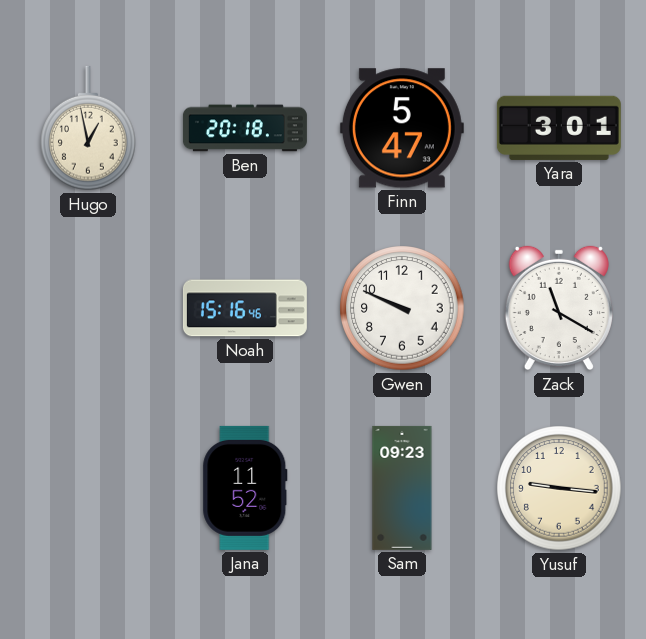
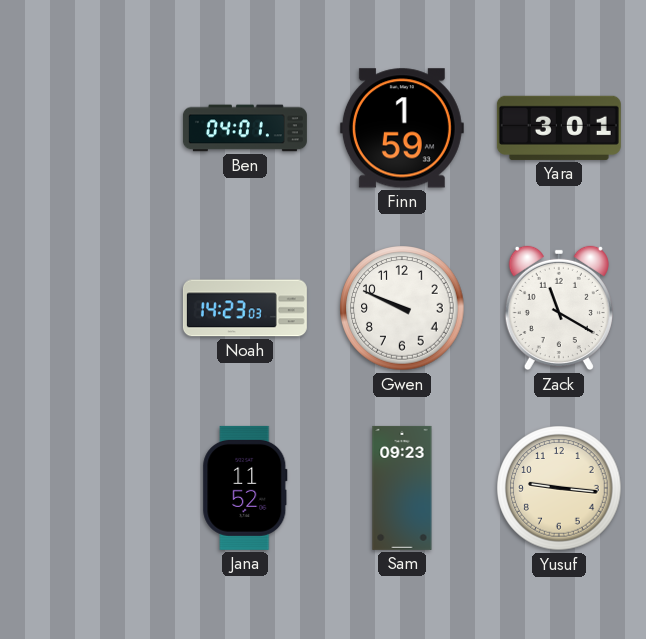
Hugo: 12:58 -> none (89, 128)
Ben: 20:18 -> 04:01 (245, 128)
Finn: 5:47 -> 1:59 (402, 128)
Noah: 15:16 -> 14:23 (245, 308)
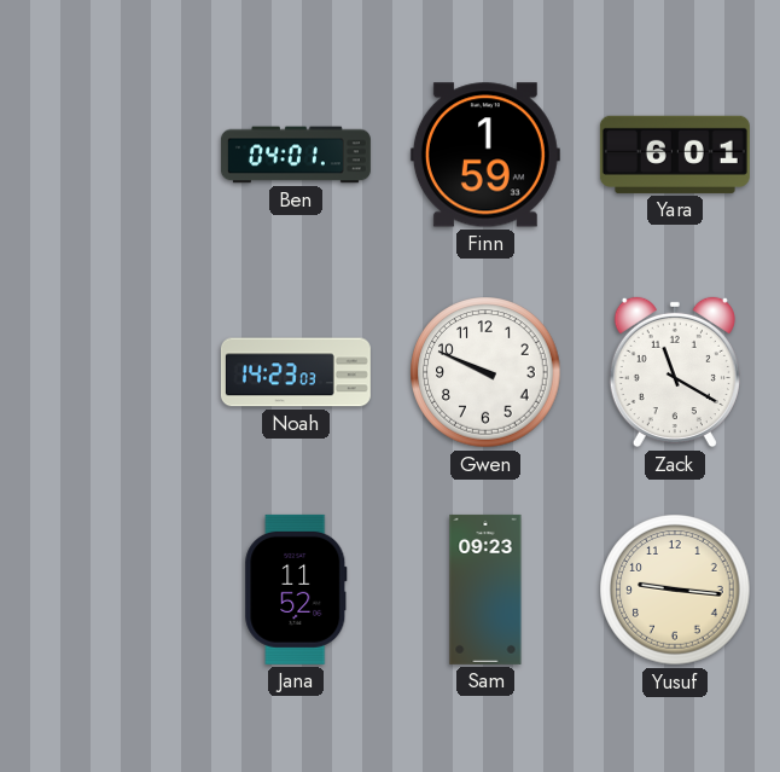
Yara: 3:01 -> 6:01 (675, 155)
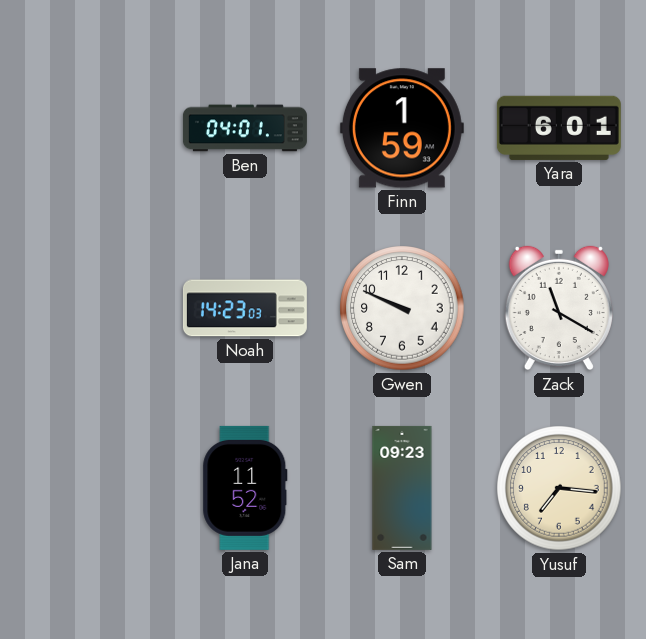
Yusuf: 9:16 -> 7:16 (559, 488)
